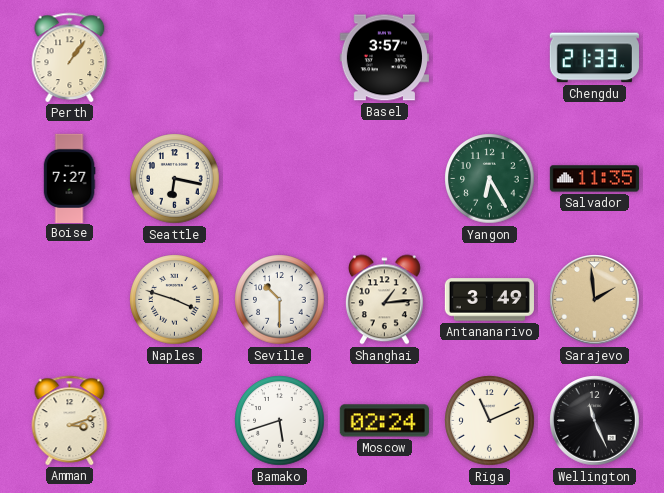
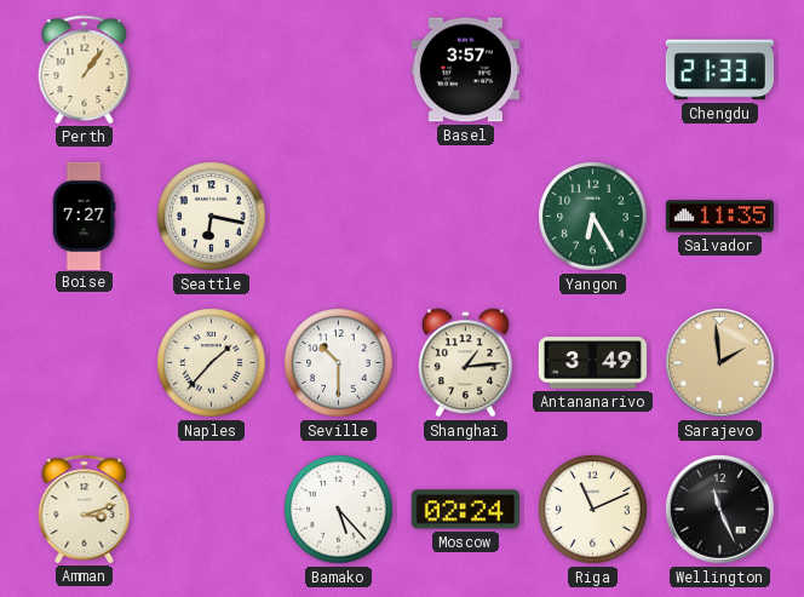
Naples: 3:48 -> 1:37 (212, 363)
Bamako: 5:42 -> 5:23 (339, 510)
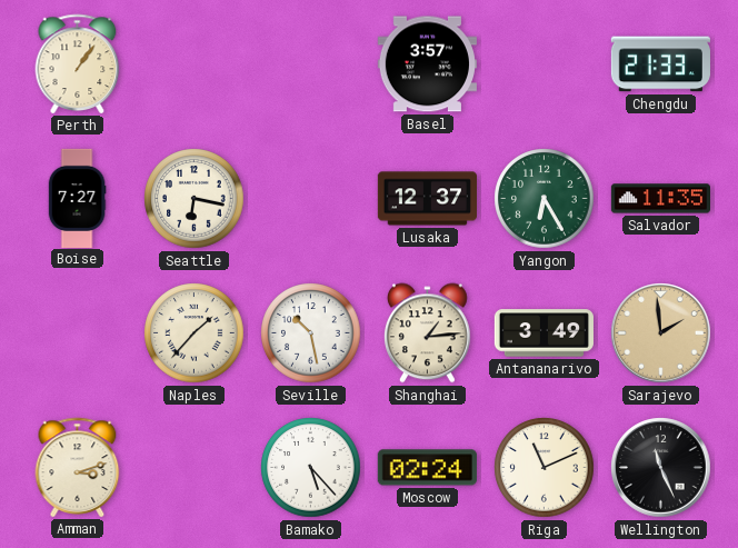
Lusaka: none -> 12:37 (427, 199)
Seville: 10:30 -> 10:28 (311, 333)
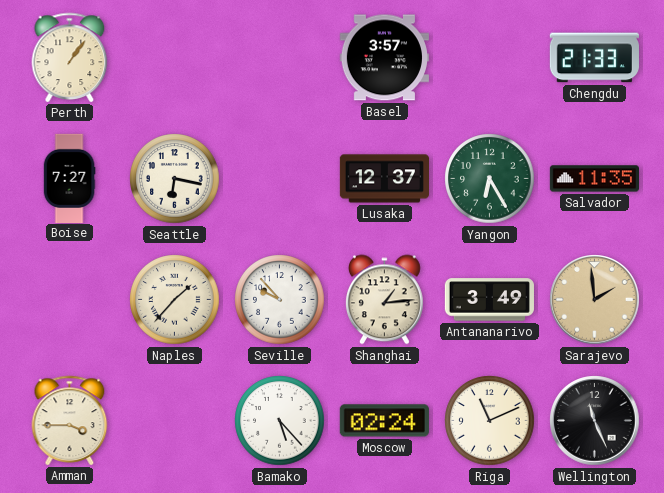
Seville: 10:28 -> 9:53 (280, 300)
Amman: 3:12 -> 3:45 (70, 420)
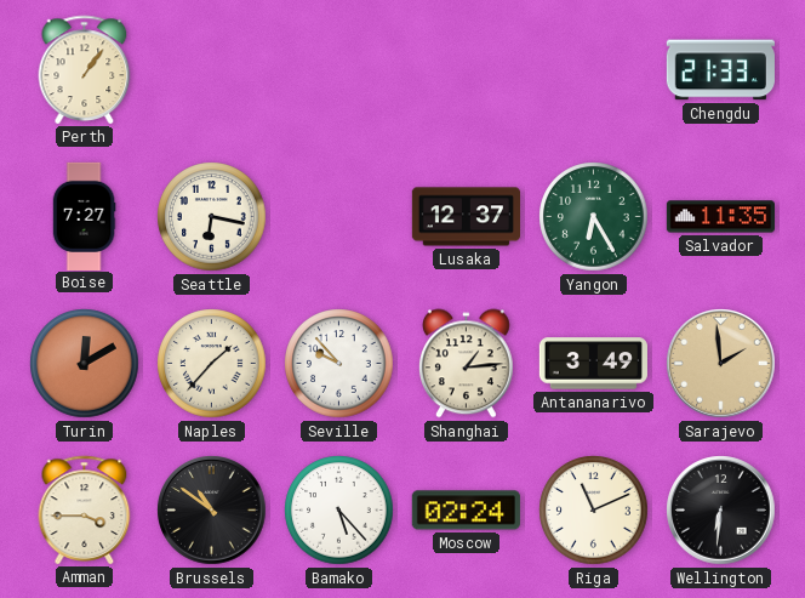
Basel: 3:57 -> none (384, 58)
Turin: none -> 12:10 (85, 364)
Brussels: none -> 10:51 (212, 511)
Wellington: 11:26 -> 6:31 (721, 511)
